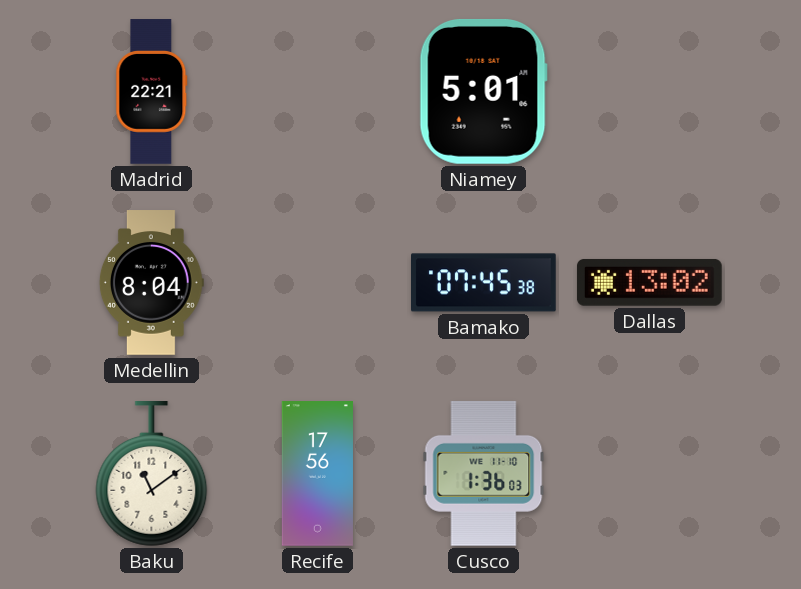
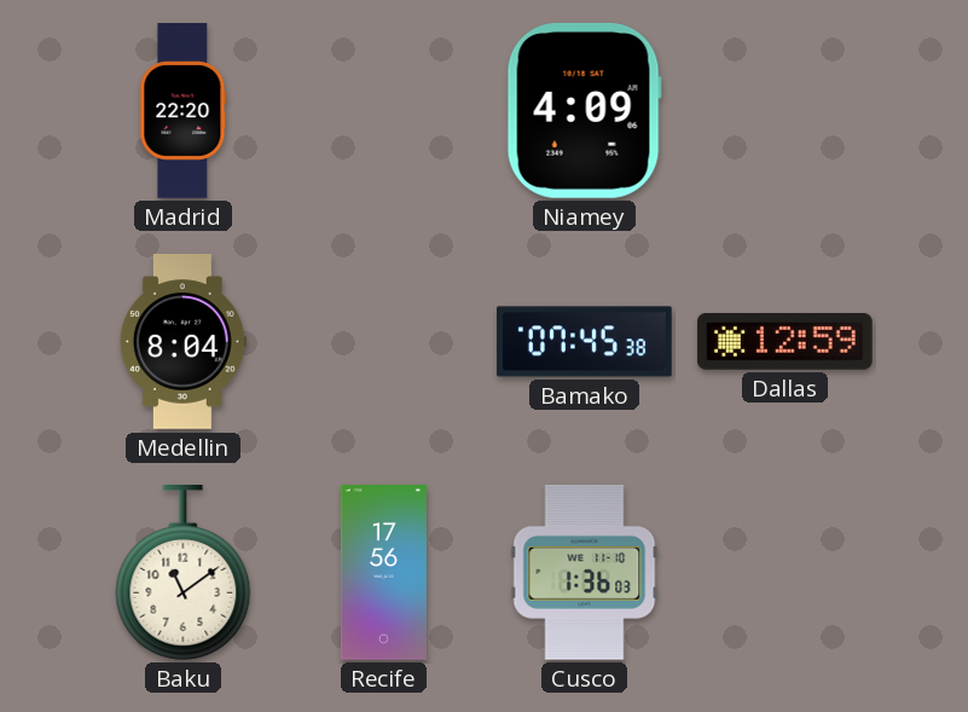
Madrid: 22:21 -> 22:20 (184, 111)
Niamey: 5:01 -> 4:09 (584, 110)
Dallas: 13:02 -> 12:59 (784, 341)
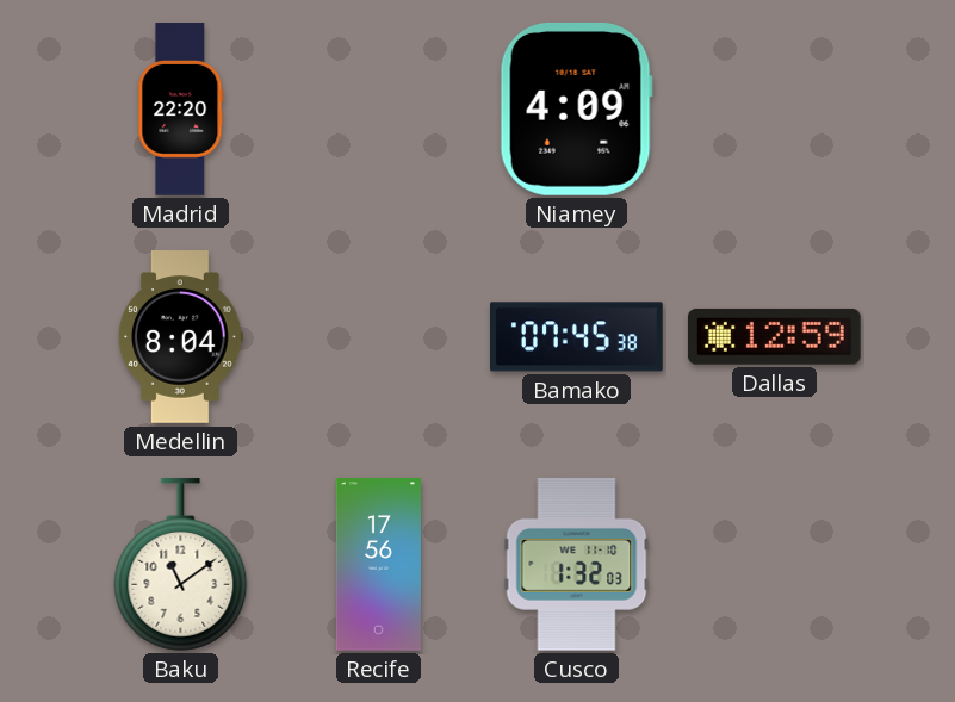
Cusco: 1:36 -> 1:32 (577, 564)
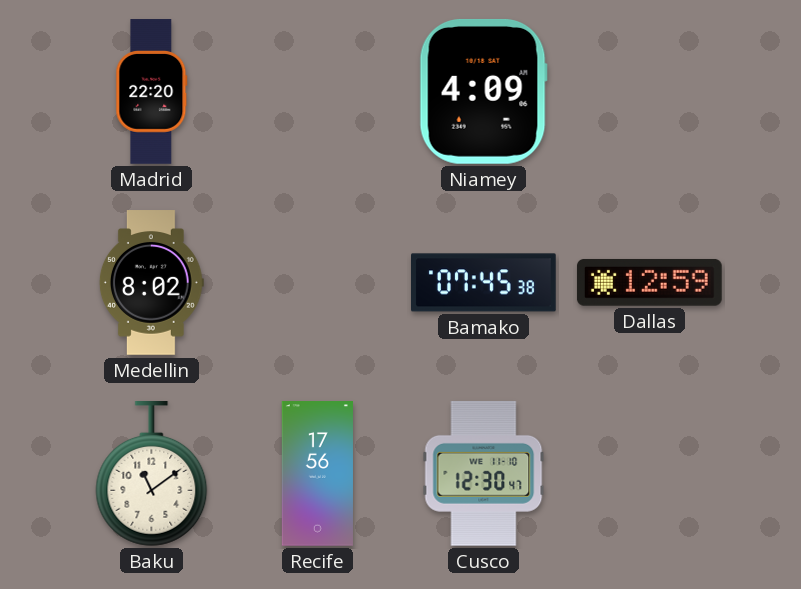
Medellin: 8:04 -> 8:02 (151, 283)
Cusco: 1:32 -> 12:30 (484, 473)
